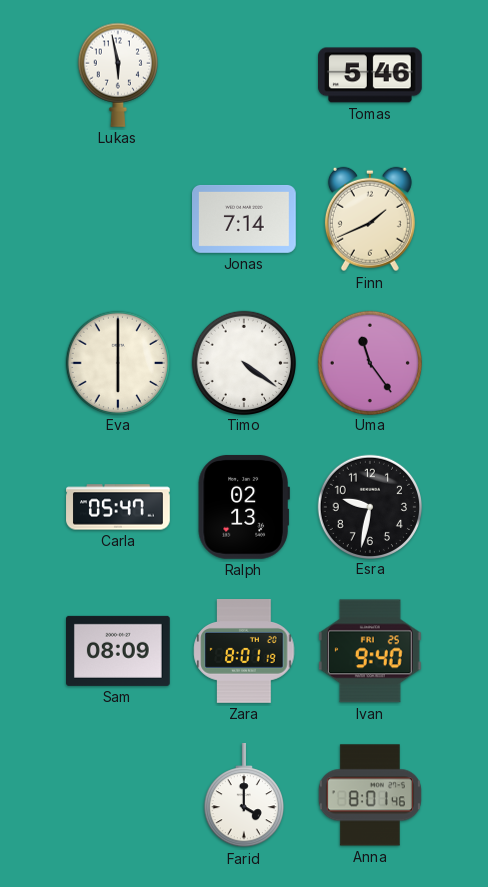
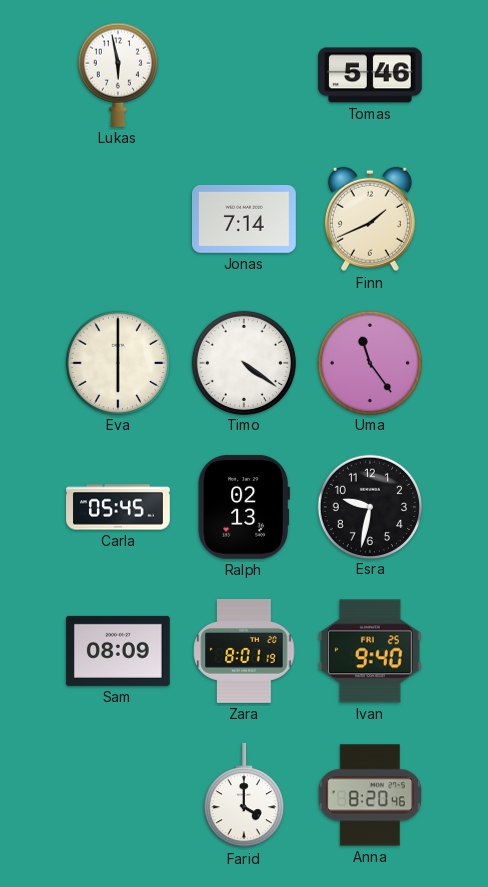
Carla: 05:47 -> 05:45 (118, 507)
Anna: 8:01 -> 8:20 (370, 795)
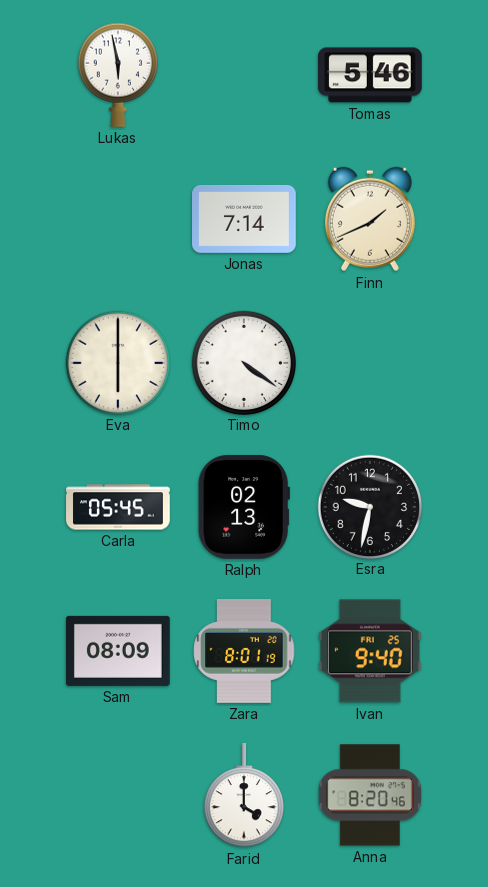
Uma: 11:24 -> none (369, 362)
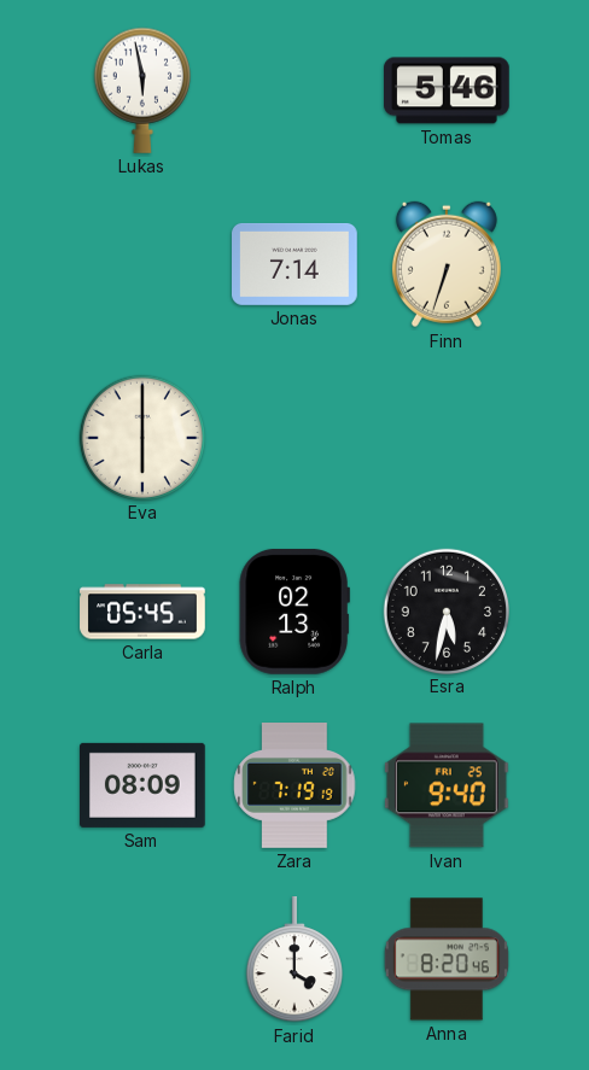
Finn: 1:41 -> 6:33 (447, 264)
Timo: 4:21 -> none (243, 362)
Esra: 9:32 -> 5:32 (445, 610)
Zara: 8:01 -> 7:19 (294, 787)
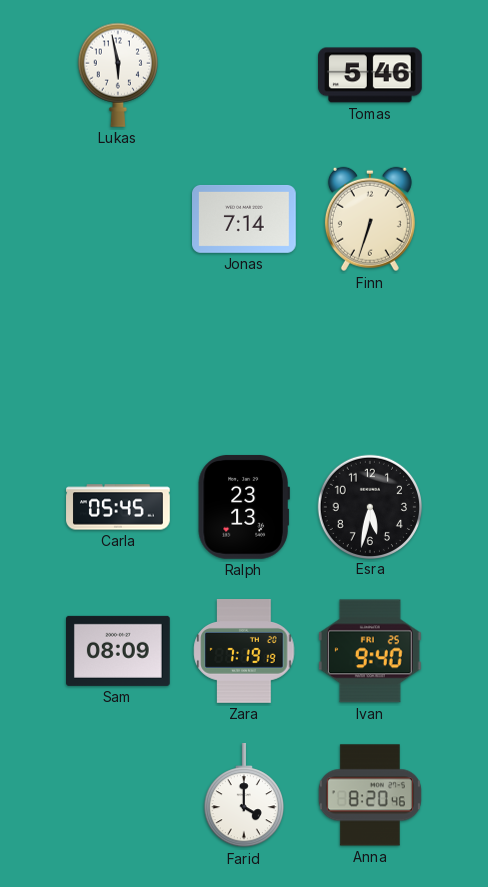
Eva: 6:00 -> none (141, 437)
Ralph: 02:13 -> 23:13 (244, 507)
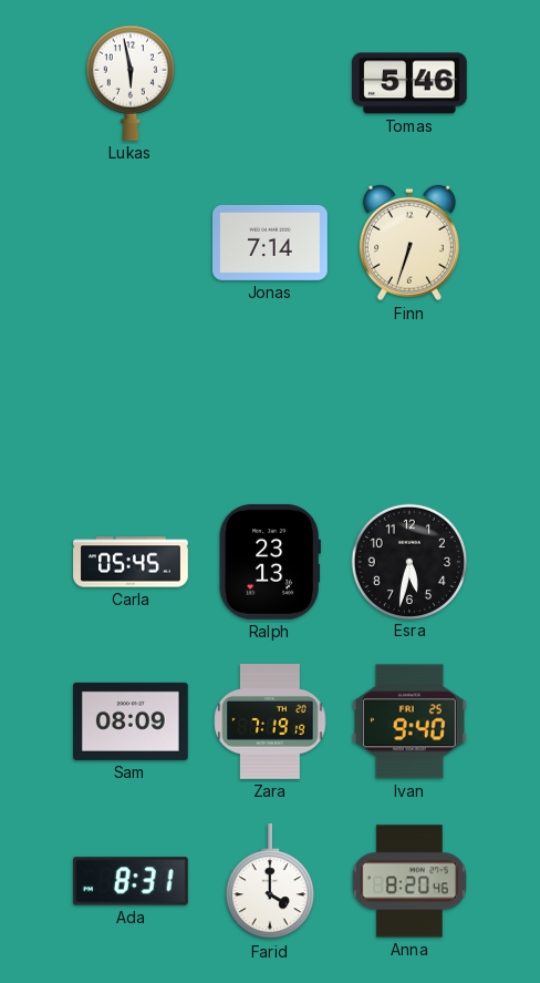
Ada: none -> 8:31 (131, 881)
